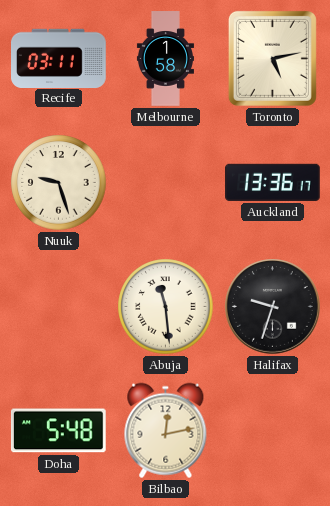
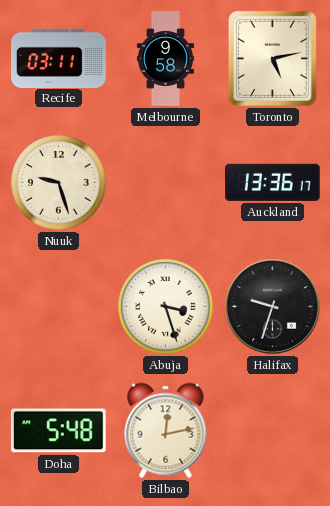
Melbourne: 1:58 -> 9:58 (165, 59)
Abuja: 11:29 -> 3:27 (166, 307)
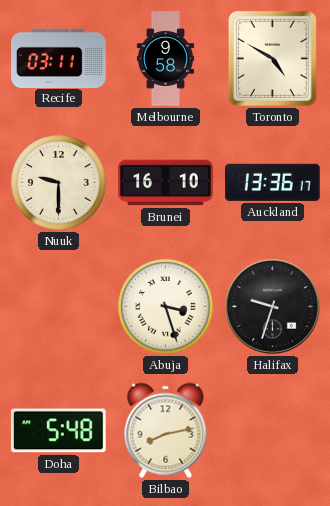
Toronto: 5:13 -> 4:50 (272, 58)
Nuuk: 9:27 -> 9:30 (59, 183)
Brunei: none -> 16:10 (166, 183)
Bilbao: 12:13 -> 8:13 (166, 431)
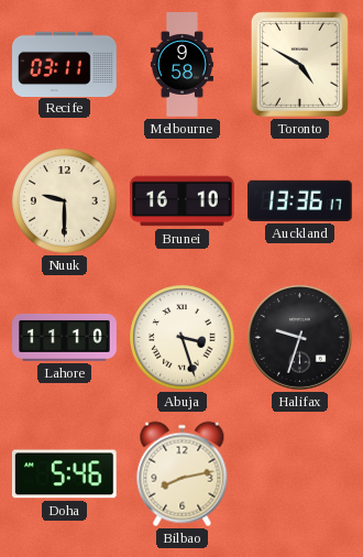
Lahore: none -> 11:10 (65, 337)
Doha: 5:48 -> 5:46 (64, 474)
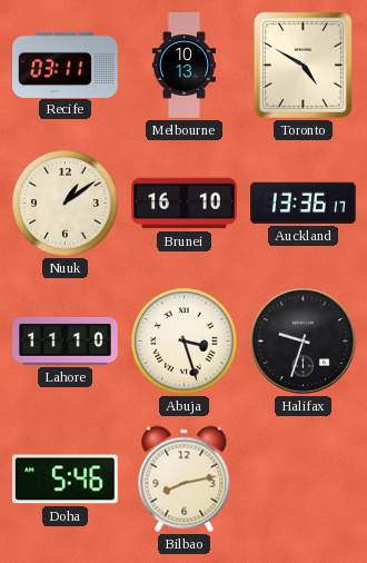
Melbourne: 9:58 -> 10:13 (183, 66)
Nuuk: 9:30 -> 1:09 (66, 204)
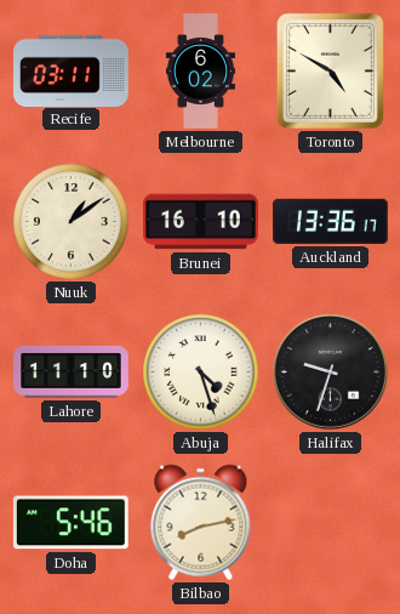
Melbourne: 10:13 -> 6:02 (200, 72)
Abuja: 3:27 -> 4:27 (201, 373)
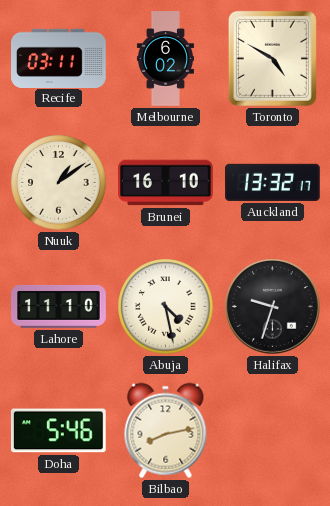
Auckland: 13:36 -> 13:32 (273, 182)
Abuja: 4:27 -> 4:28 (166, 307)
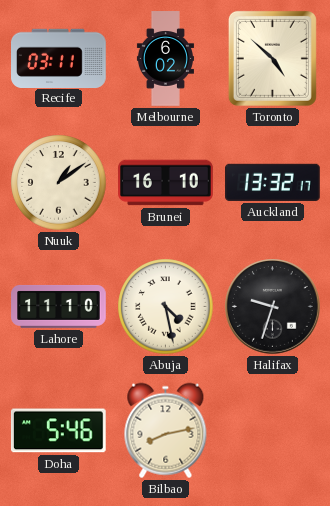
Toronto: 4:50 -> 4:52 (272, 58)
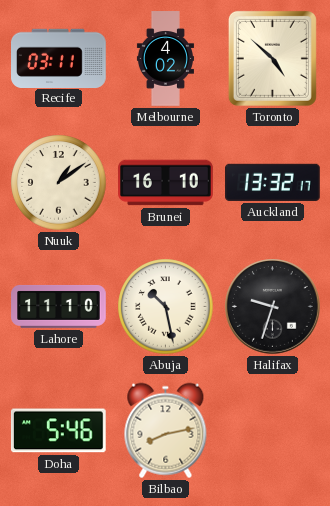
Melbourne: 6:02 -> 4:02 (165, 59)
Abuja: 4:28 -> 10:28 (166, 307)
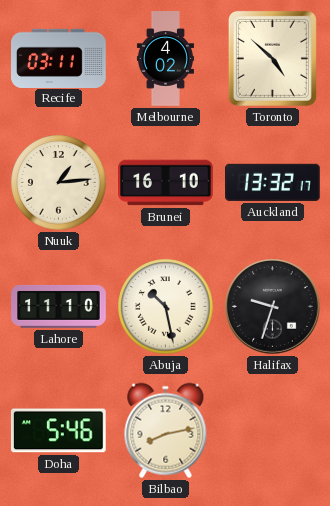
Nuuk: 1:09 -> 1:14 (59, 183)
